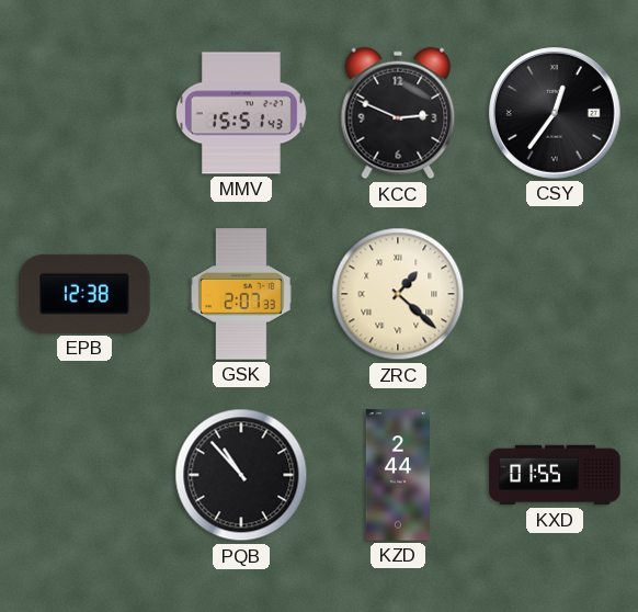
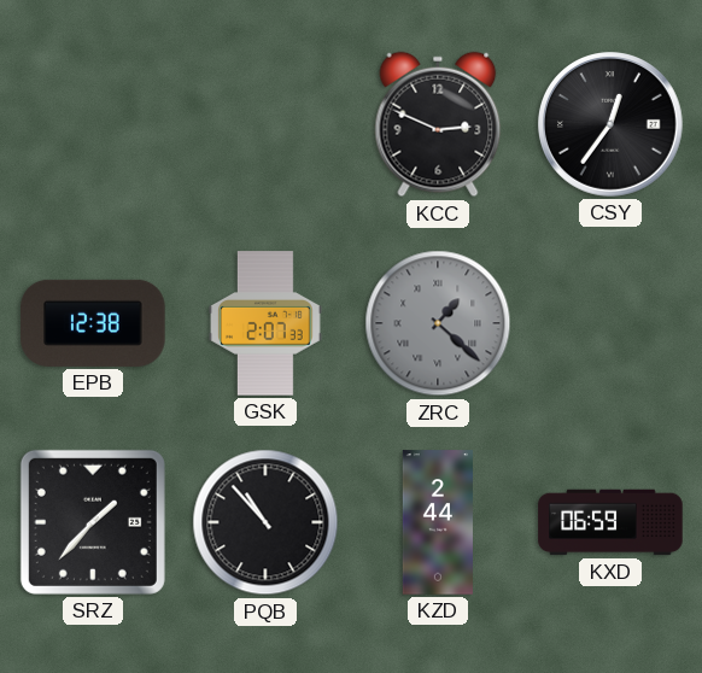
MMV: 15:51 -> none (241, 113)
ZRC dial: cream -> grey (438, 323)
SRZ: none -> 1:37 (93, 522)
KXD: 01:55 -> 06:59 (610, 522)
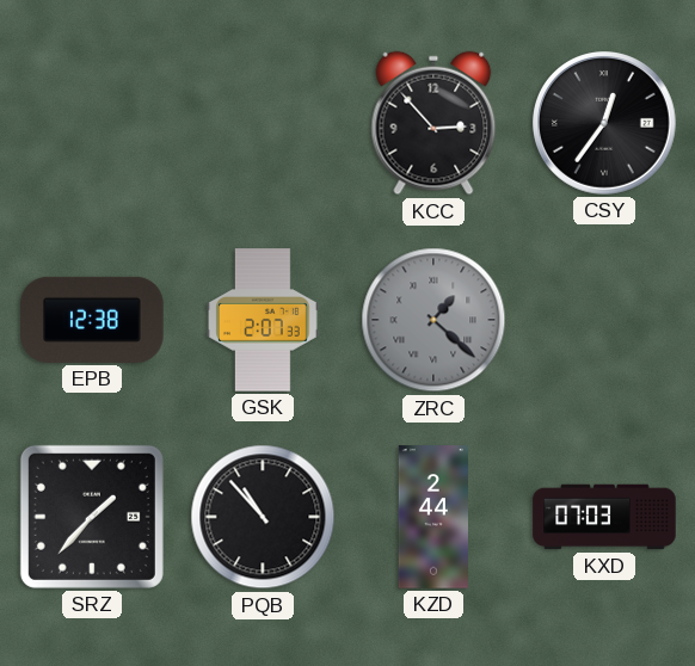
KCC: 2:49 -> 2:53 (433, 123)
KXD: 06:59 -> 07:03 (604, 517)
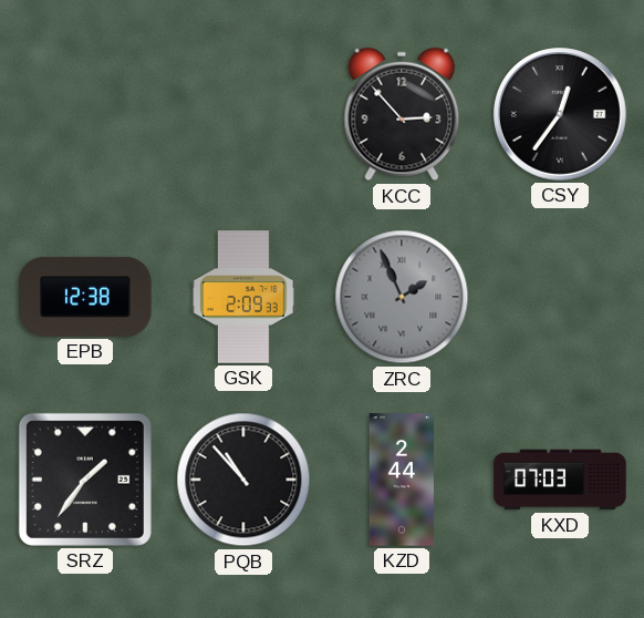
GSK: 2:07 -> 2:09 (245, 297)
ZRC: 1:22 -> 1:56 (402, 297)
SRZ: 1:37 -> 1:36 (85, 480)
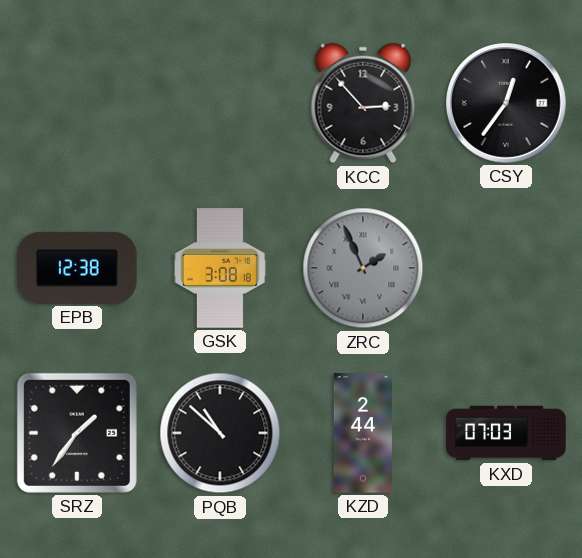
GSK: 2:09 -> 3:08 (221, 268)
PQB: 10:53 -> 10:52 (220, 433)
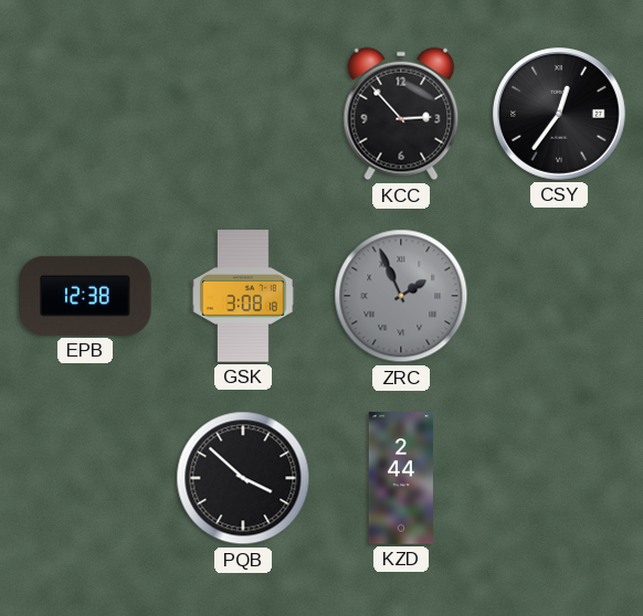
SRZ: 1:36 -> none (77, 433)
PQB: 10:52 -> 3:52 (243, 478)
KXD: 07:03 -> none (506, 433)
